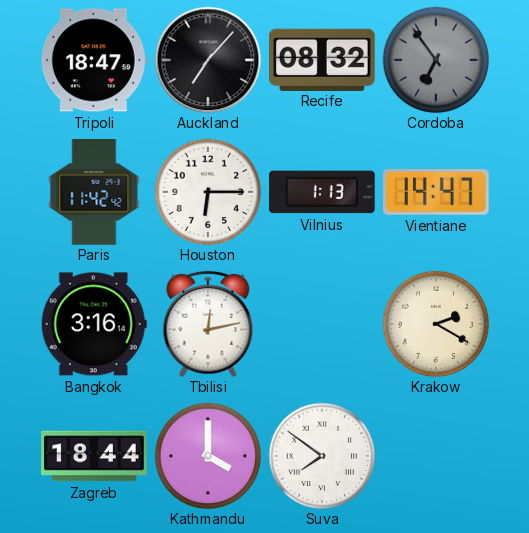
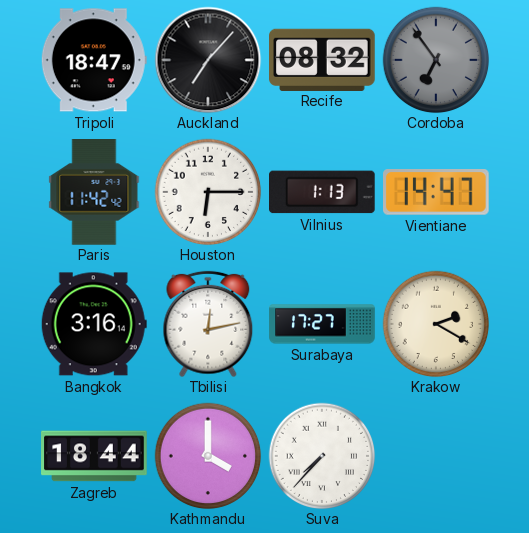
Surabaya: none -> 17:27 (322, 324)
Suva: 7:51 -> 7:37 (322, 456)
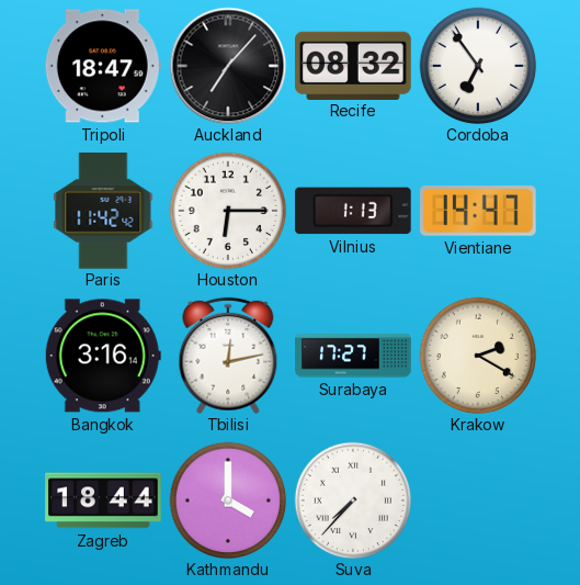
Cordoba dial: grey -> white (478, 66)
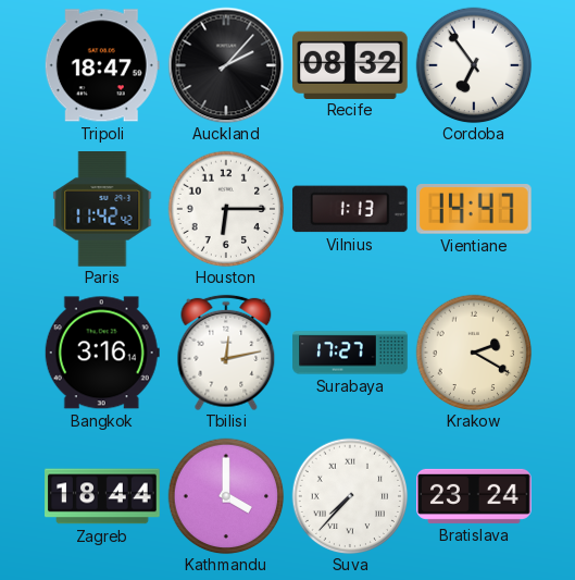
Auckland: 7:07 -> 2:07 (226, 65)
Bratislava: none -> 23:24 (474, 496)
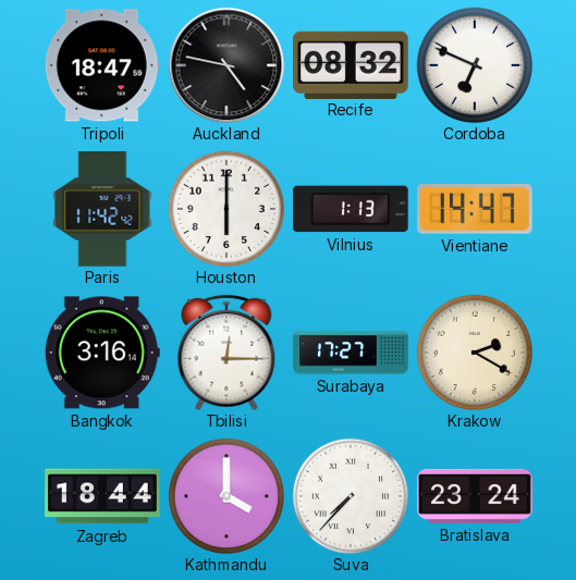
Auckland: 2:07 -> 4:47 (226, 65)
Cordoba: 6:54 -> 6:49 (475, 65)
Houston: 6:15 -> 6:00 (226, 209)
Tbilisi: 12:13 -> 12:15 (226, 353)
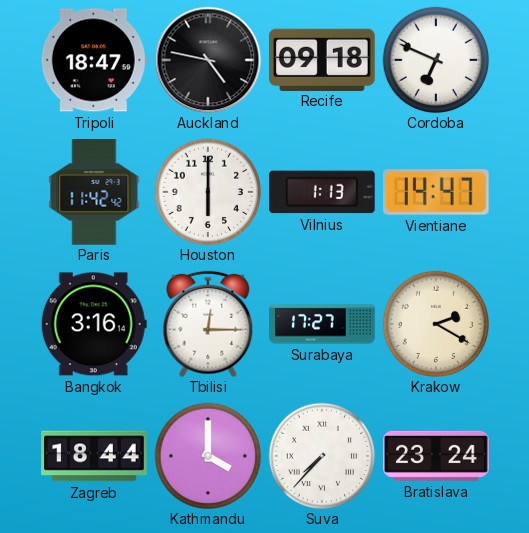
Recife: 08:32 -> 09:18 (323, 59)
